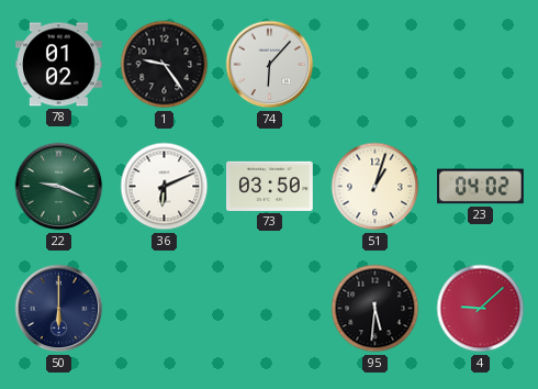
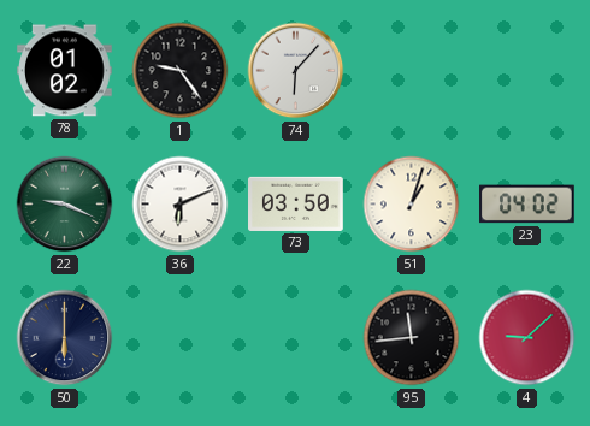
95: 5:31 -> 11:44 (412, 338)
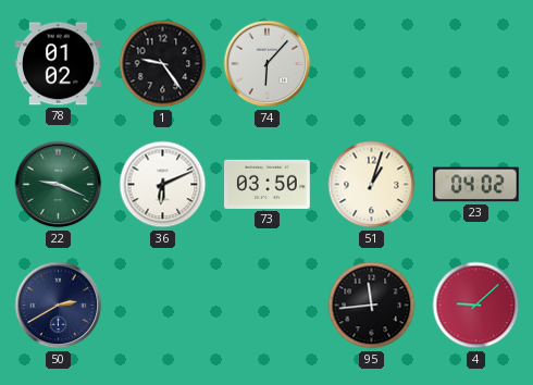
50: 6:00 -> 2:40 (59, 306)
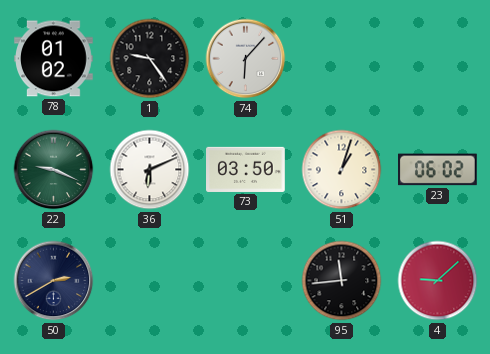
23: 04:02 -> 06:02 (438, 170)
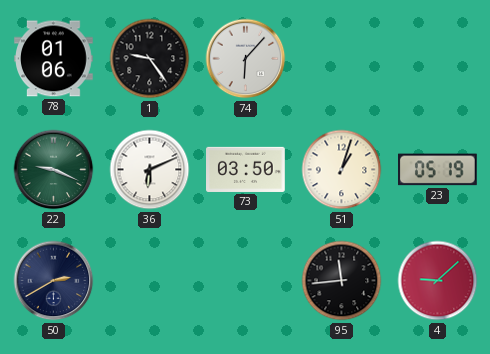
78: 01:02 -> 01:06 (54, 59)
23: 06:02 -> 05:19 (438, 170)
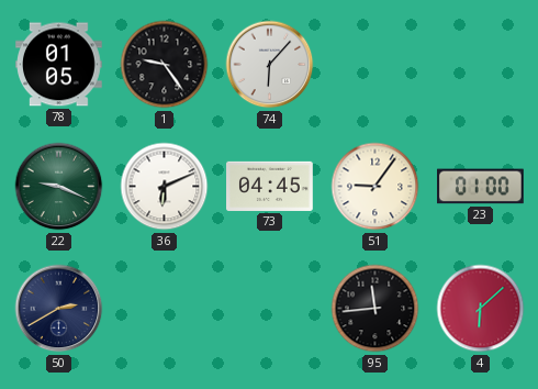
78: 01:06 -> 01:05 (59, 65)
73: 03:50 -> 04:45 (270, 186)
51: 1:03 -> 9:06 (376, 187)
23: 05:19 -> 01:00 (481, 187)
4: 9:08 -> 6:08 (481, 309)
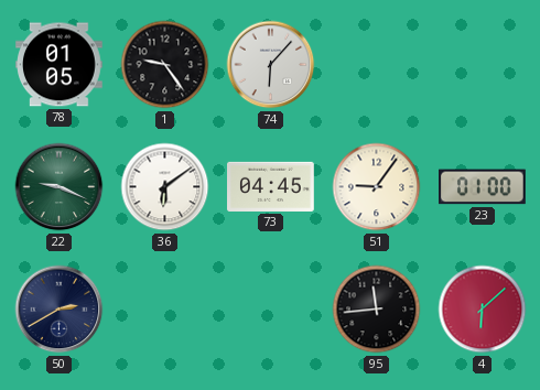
36: 6:11 -> 6:09 (165, 187)
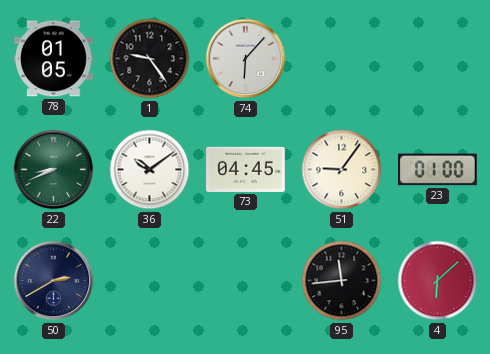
22: 9:19 -> 8:41 (54, 170)
36: 6:09 -> 10:09 (150, 170)
